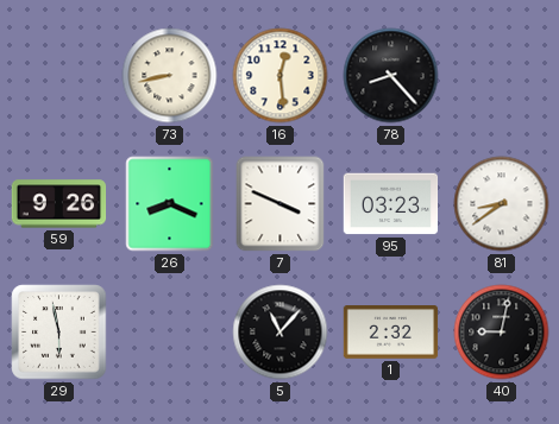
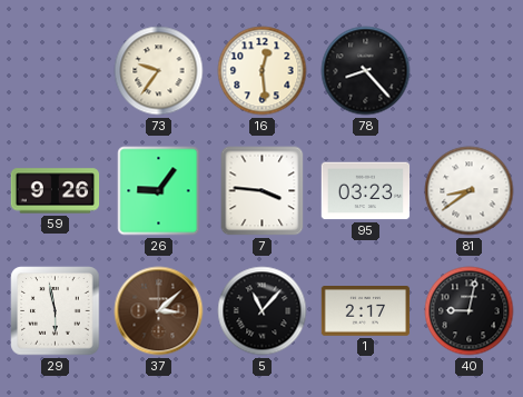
73: 8:43 -> 9:36 (159, 71)
26: 8:19 -> 9:06 (159, 191)
7: 3:49 -> 3:46 (263, 191)
37: none -> 3:08 (159, 311)
1: 2:32 -> 2:17 (366, 311)
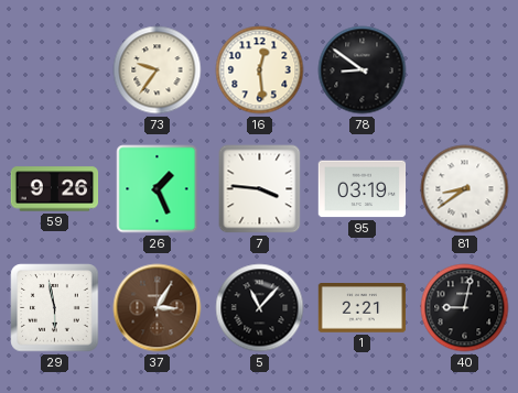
78: 8:23 -> 8:51 (363, 70)
26: 9:06 -> 1:26 (158, 189)
95: 03:23 -> 03:19 (363, 189)
37: 3:08 -> 3:05 (158, 308)
1: 2:17 -> 2:21 (363, 308)
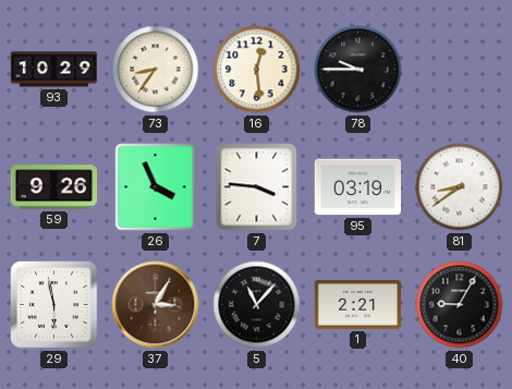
93: none -> 10:29 (54, 70)
73: 9:36 -> 8:36 (156, 70)
78: 8:51 -> 9:45 (358, 70)
26: 1:26 -> 3:56 (156, 187)
40: 9:02 -> 9:05 (460, 305)
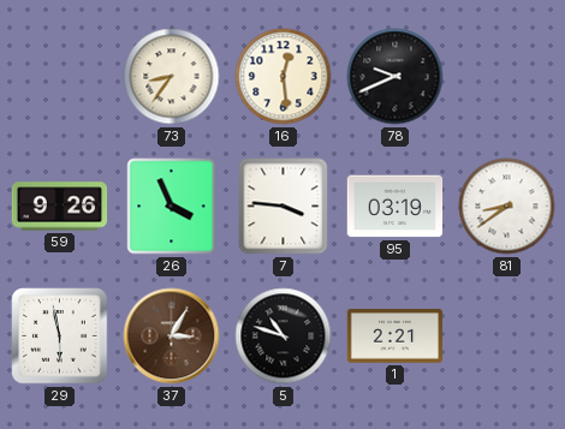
93: 10:29 -> none (54, 70)
78: 9:45 -> 9:41 (395, 77)
5: 11:07 -> 10:48 (284, 336)
40: 9:05 -> none (460, 305)
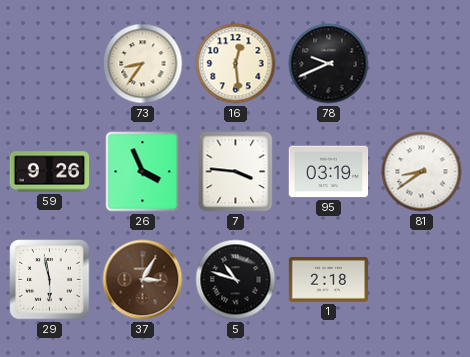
1: 2:21 -> 2:18 (329, 280)
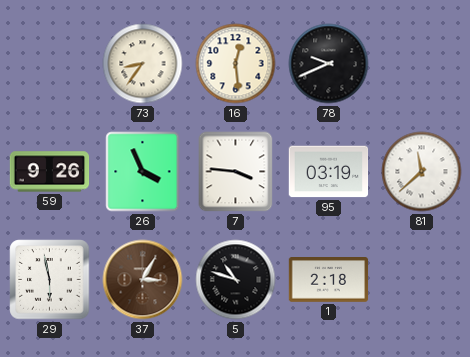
81: 8:39 -> 11:38 (422, 172)
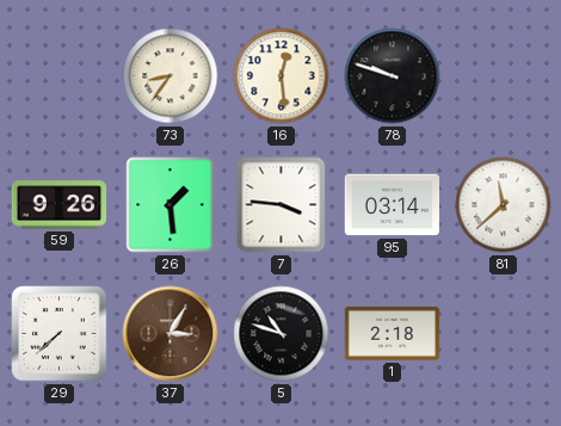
78: 9:41 -> 9:48 (393, 76)
26: 3:56 -> 1:29 (171, 205)
95: 03:19 -> 03:14 (393, 205)
29: 5:58 -> 7:38 (60, 334)
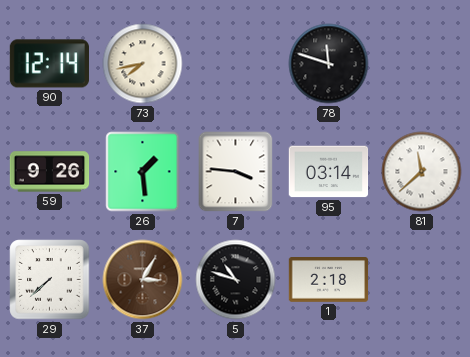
90: none -> 12:14 (49, 64)
73: 8:36 -> 7:43 (143, 64)
16: 12:29 -> none (282, 76)
78: 9:48 -> 11:48 (329, 64)
